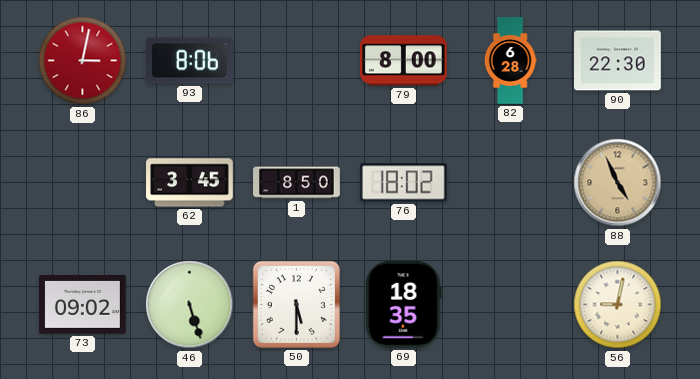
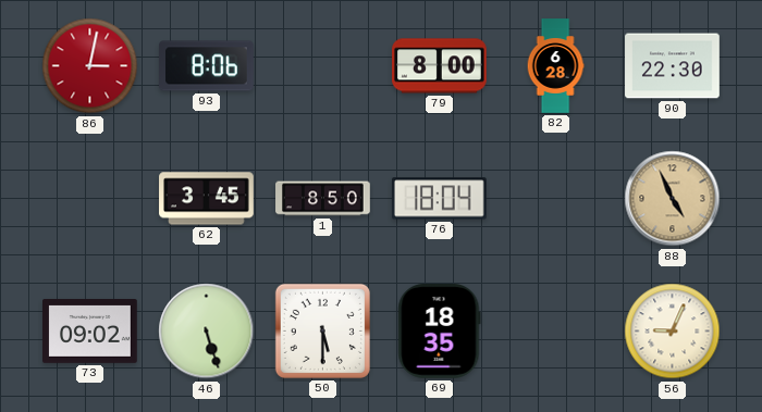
76: 18:02 -> 18:04 (439, 199)
56: 9:02 -> 9:04 (673, 332)
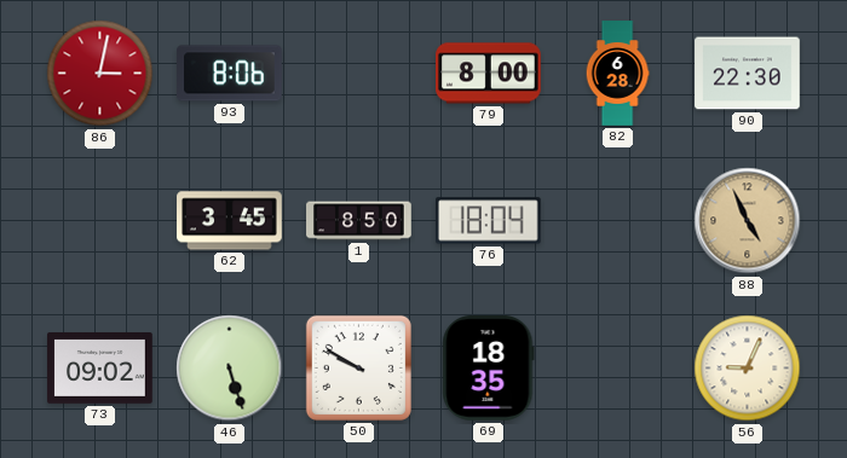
50: 5:30 -> 9:50 (358, 367)
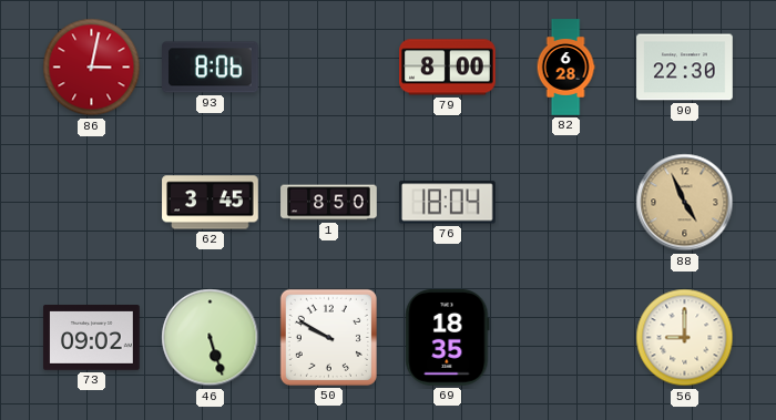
56: 9:04 -> 9:00 (685, 338)
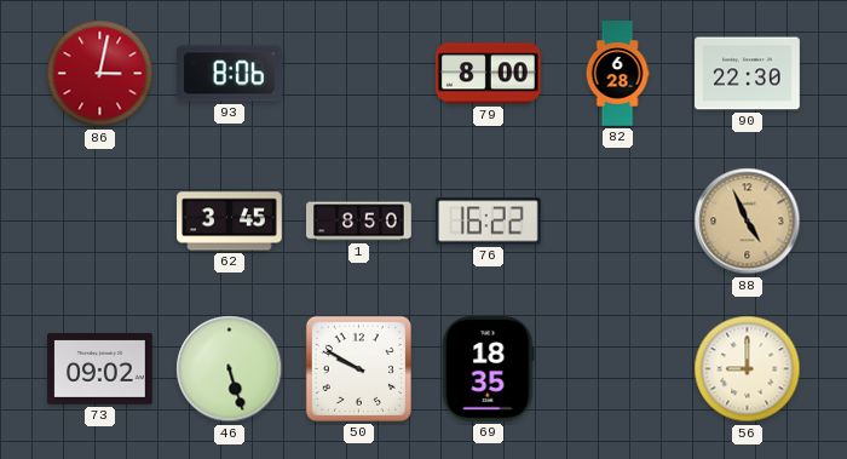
76: 18:04 -> 16:22 (488, 222)
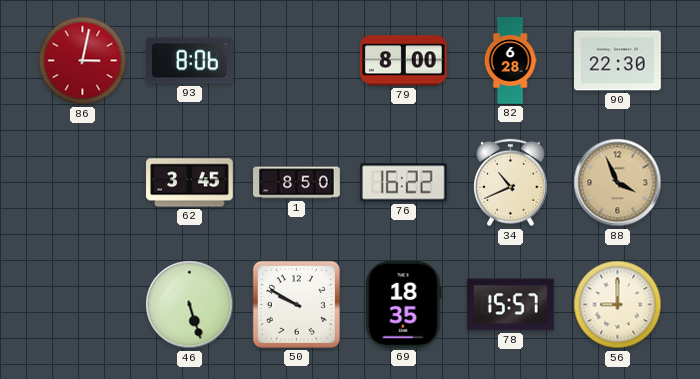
34: none -> 10:41 (511, 183)
88: 4:56 -> 3:56 (618, 183)
73: 09:02 -> none (100, 369)
78: none -> 15:57 (511, 305)
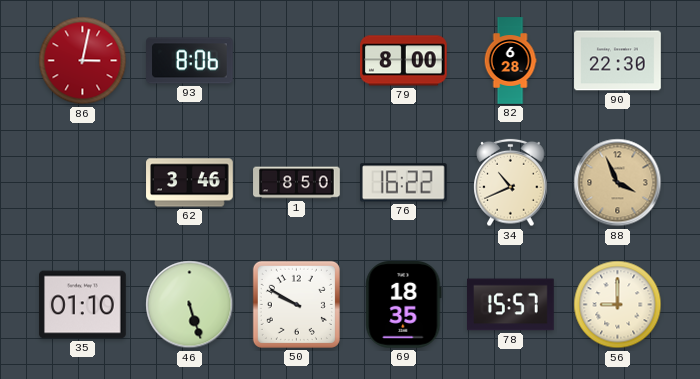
62: 3:45 -> 3:46 (190, 183)
35: none -> 01:10 (83, 305)
